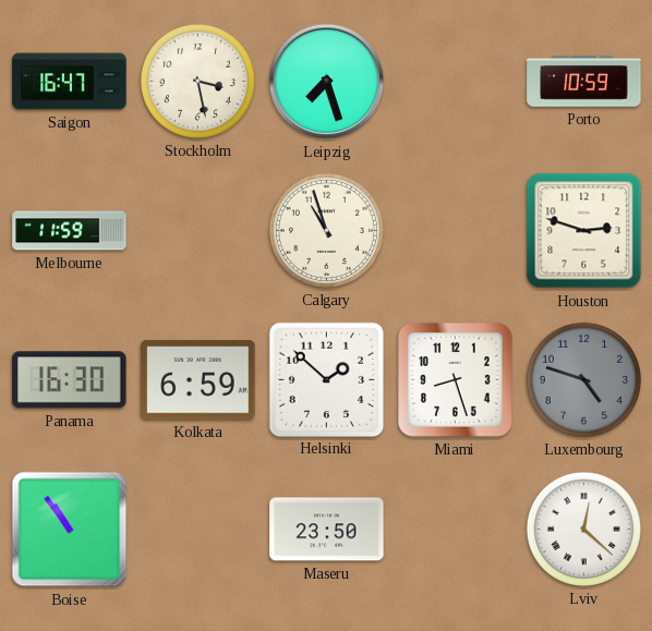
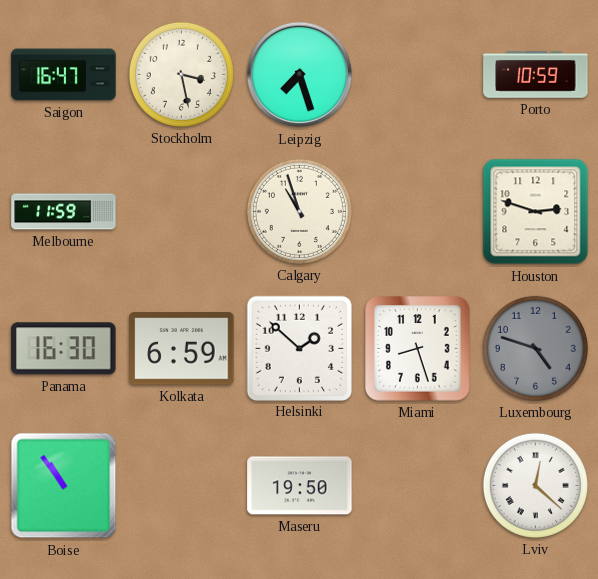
Maseru: 23:50 -> 19:50 (300, 486)
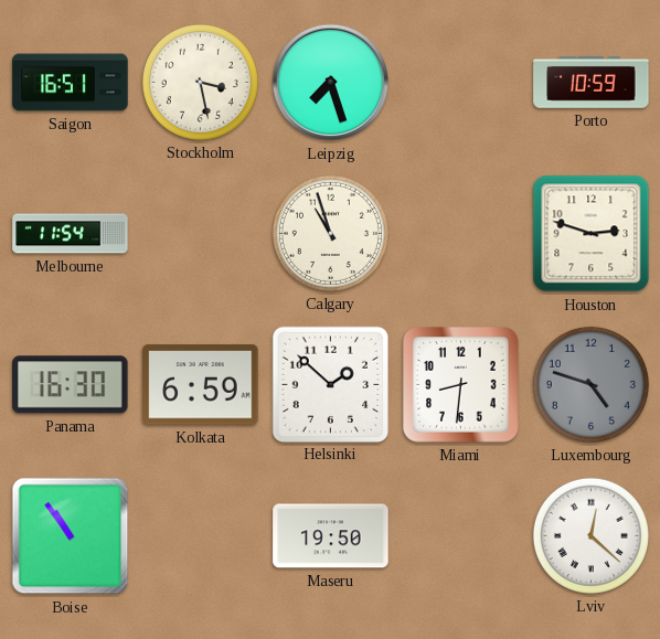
Saigon: 16:47 -> 16:51 (71, 83)
Melbourne: 11:59 -> 11:54 (71, 234)
Miami: 8:27 -> 8:31 (461, 385)
